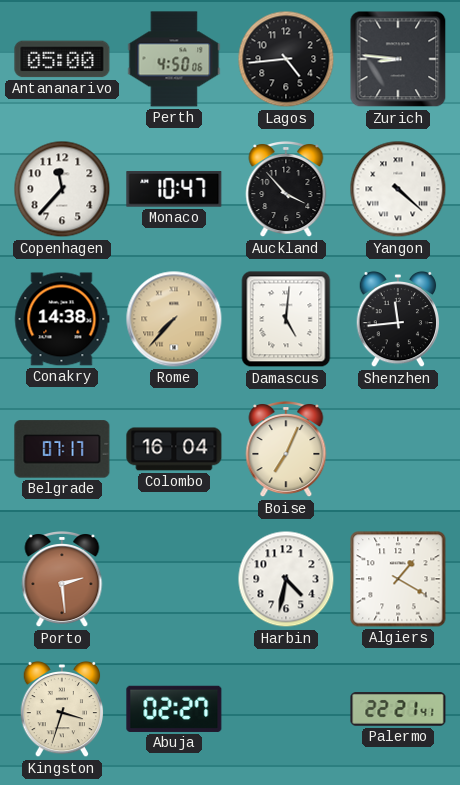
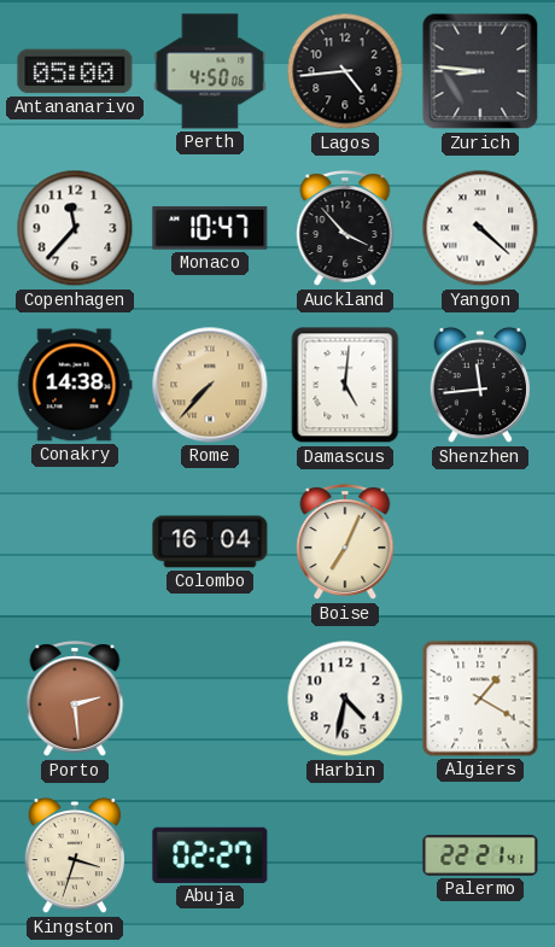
Belgrade: 07:17 -> none (62, 449)
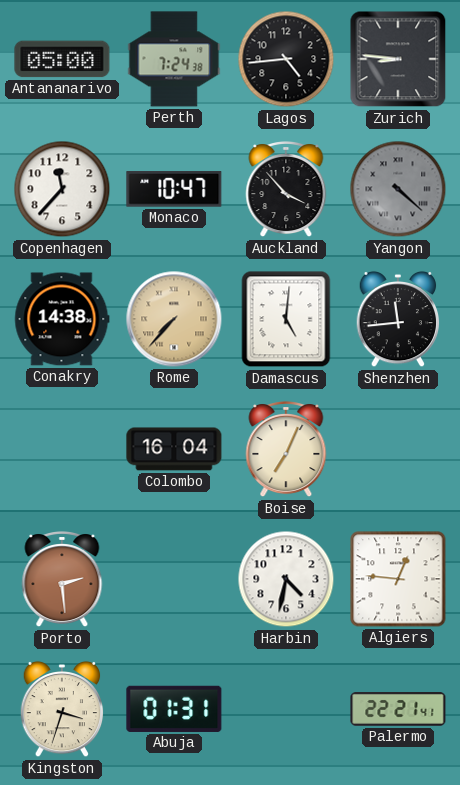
Perth: 4:50 -> 7:24 (174, 59)
Yangon dial: white -> grey (398, 189)
Algiers: 1:20 -> 12:46 (398, 579)
Abuja: 02:27 -> 01:31 (174, 709)
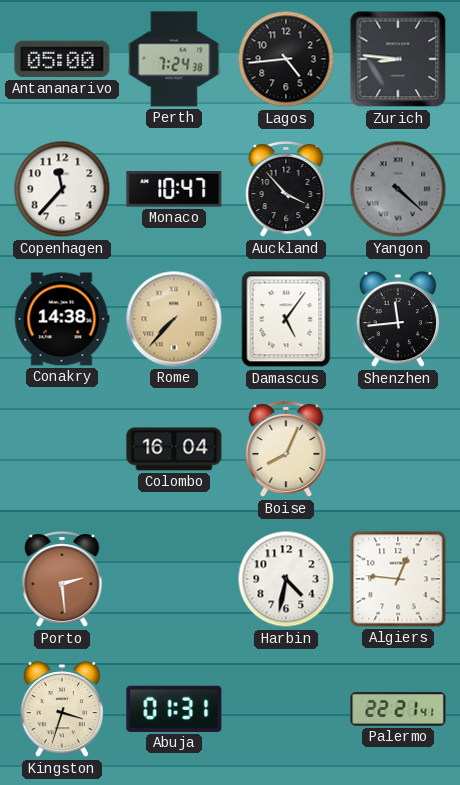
Damascus: 5:01 -> 5:06 (286, 319)
Boise: 7:04 -> 8:04 (286, 450)
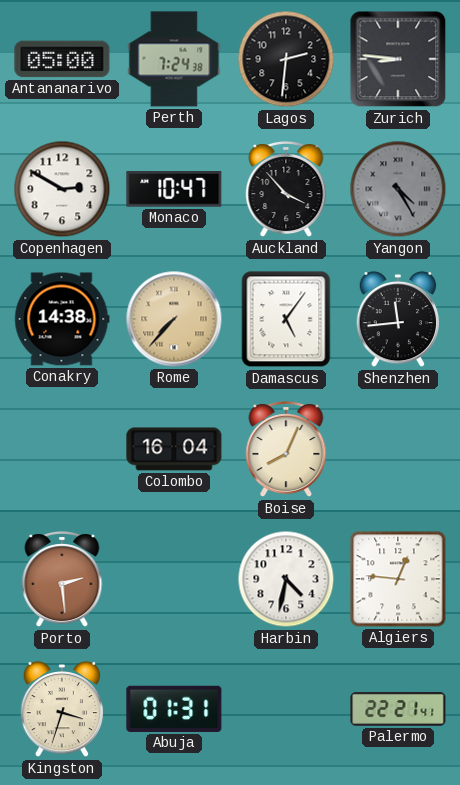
Lagos: 4:44 -> 2:31 (286, 59)
Copenhagen: 11:37 -> 2:50 (62, 189)
Yangon: 4:22 -> 4:25 (398, 189)
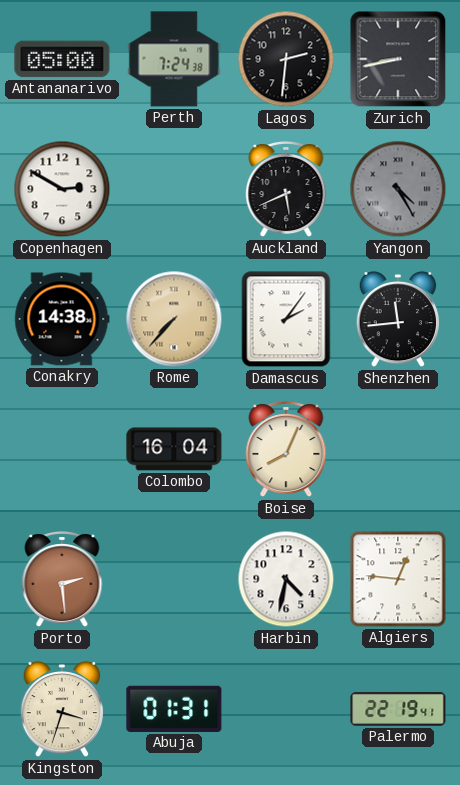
Zurich: 8:46 -> 8:43 (398, 59)
Monaco: 10:47 -> none (174, 190)
Auckland: 3:53 -> 5:41 (286, 190)
Damascus: 5:06 -> 2:06 (286, 319)
Palermo: 22:21 -> 22:19 (398, 710)
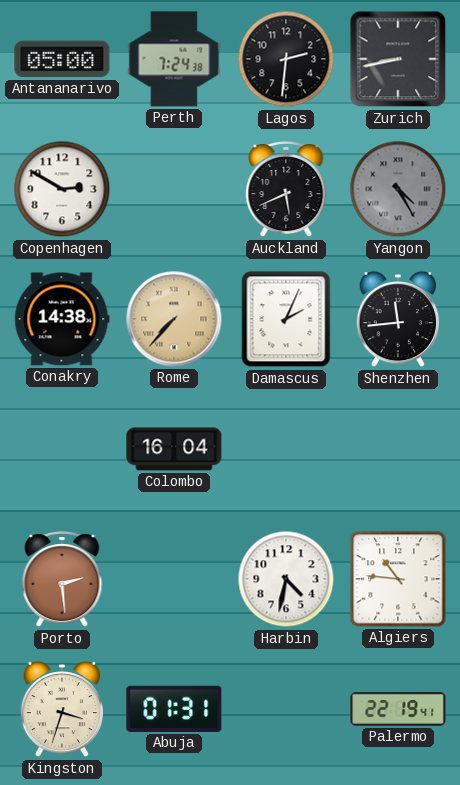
Damascus: 2:06 -> 2:04 (286, 319)
Boise: 8:04 -> none (286, 450)
Algiers: 12:46 -> 10:46 (398, 579)
